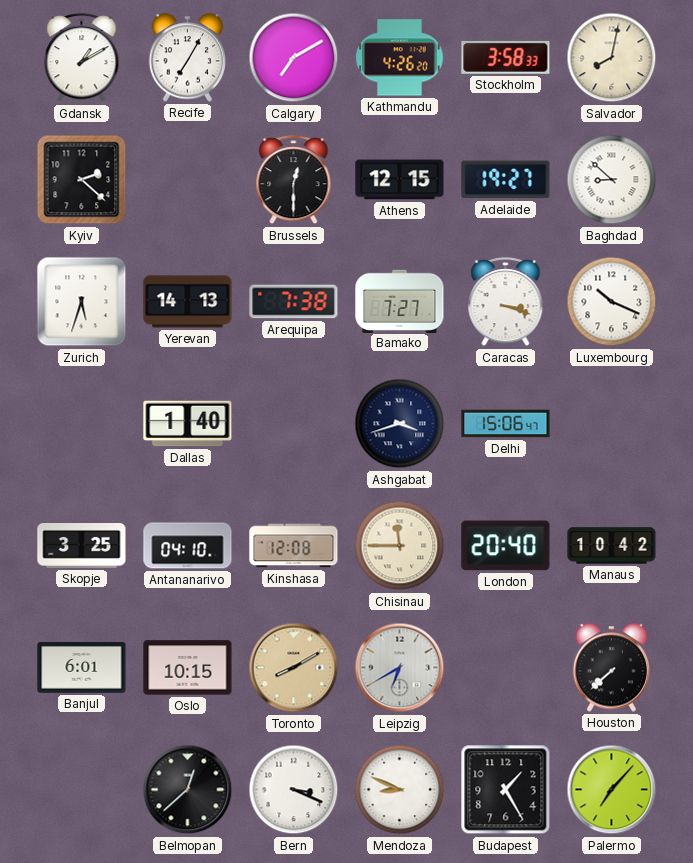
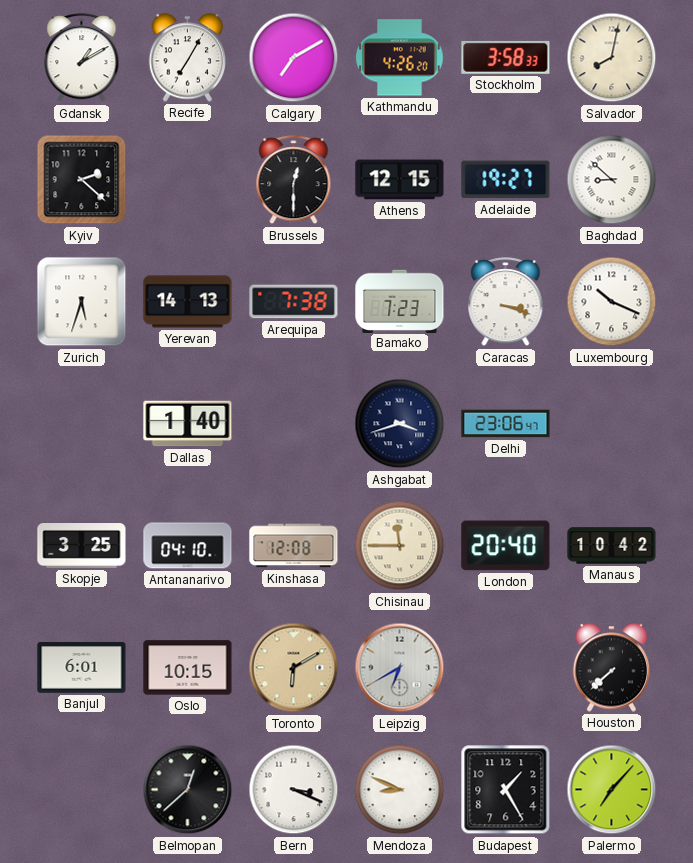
Bamako: 7:27 -> 7:23 (400, 301)
Delhi: 15:06 -> 23:06 (506, 424)
Toronto: 8:10 -> 6:10 (294, 668)
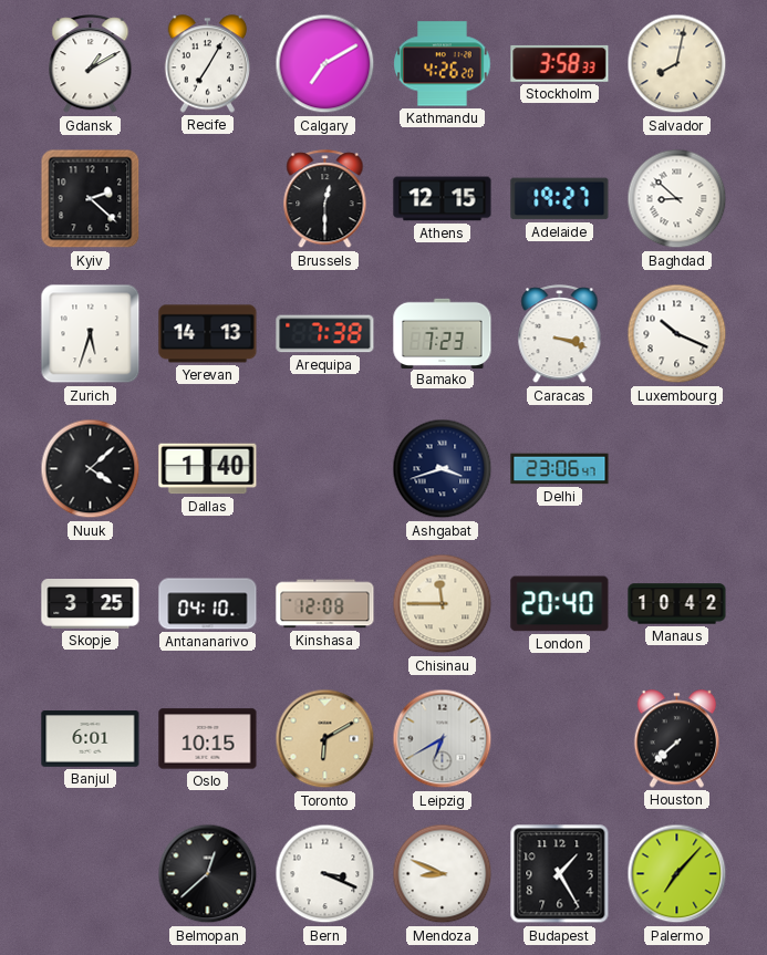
Nuuk: none -> 4:08 (91, 469)
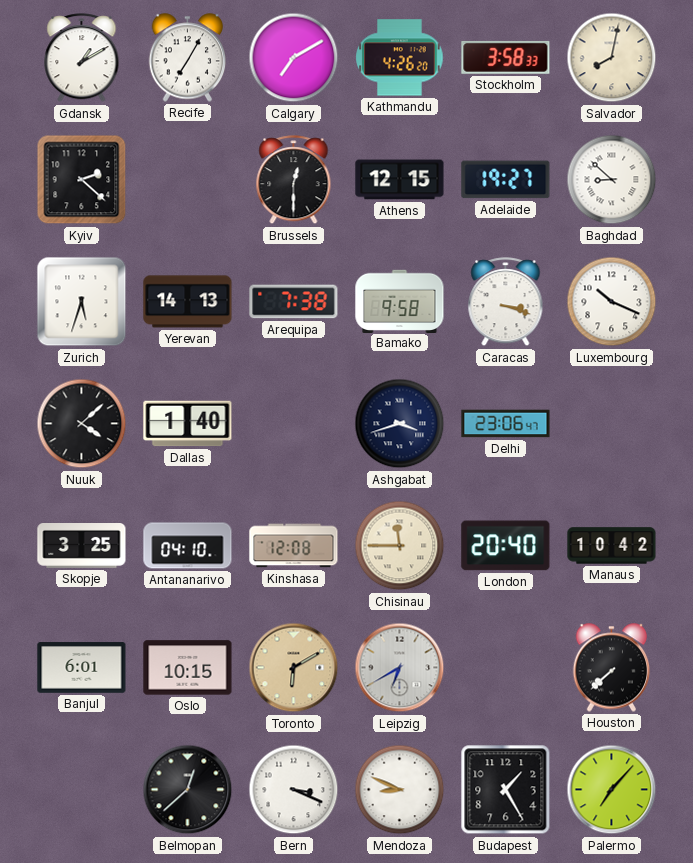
Bamako: 7:23 -> 9:58 (400, 301)
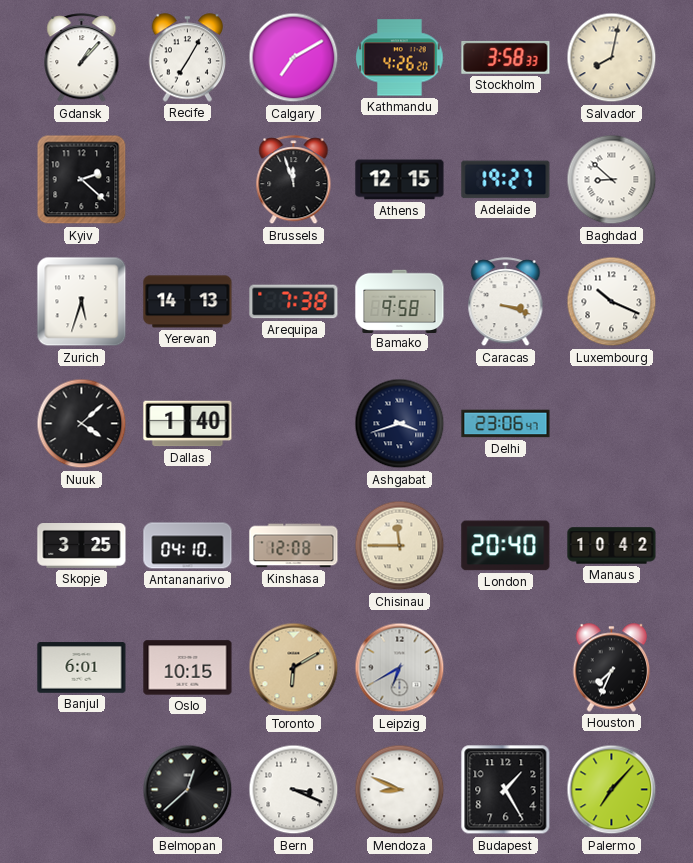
Gdansk: 1:10 -> 1:07 (82, 58)
Brussels: 12:30 -> 11:57 (294, 180)
Houston: 7:38 -> 7:34 (612, 668)
